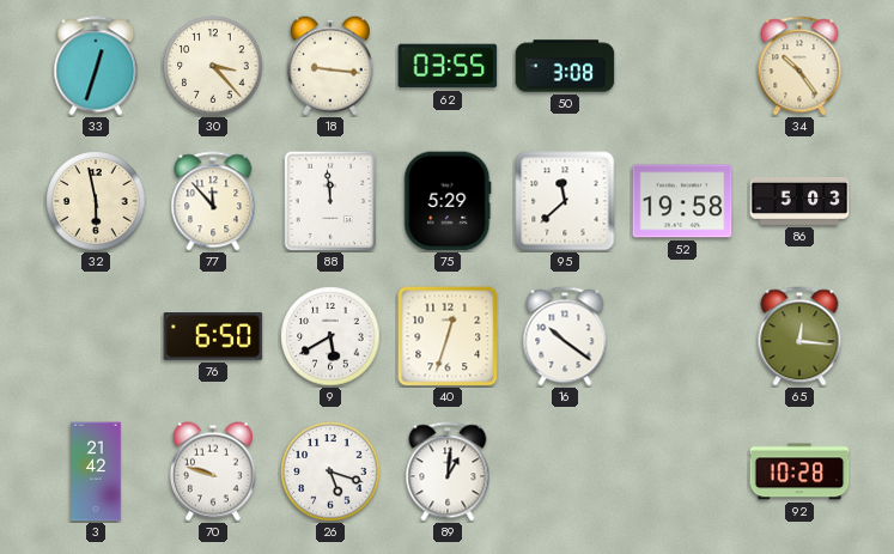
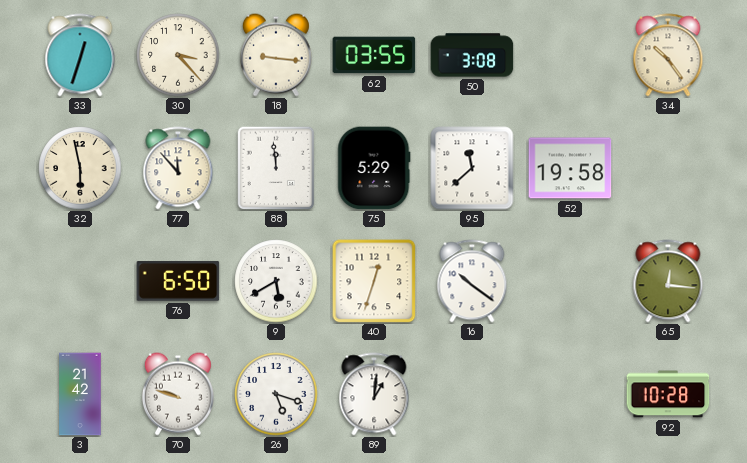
86: 5:03 -> none (799, 201)
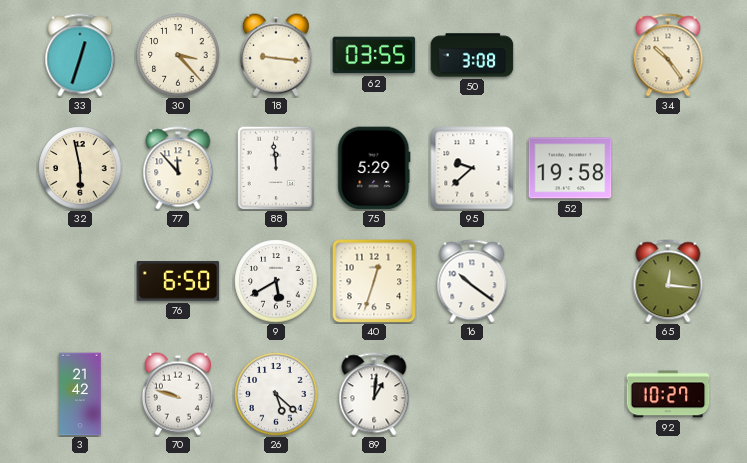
95: 11:38 -> 9:38 (472, 168)
26: 5:18 -> 5:22 (276, 394)
92: 10:28 -> 10:27 (668, 394)
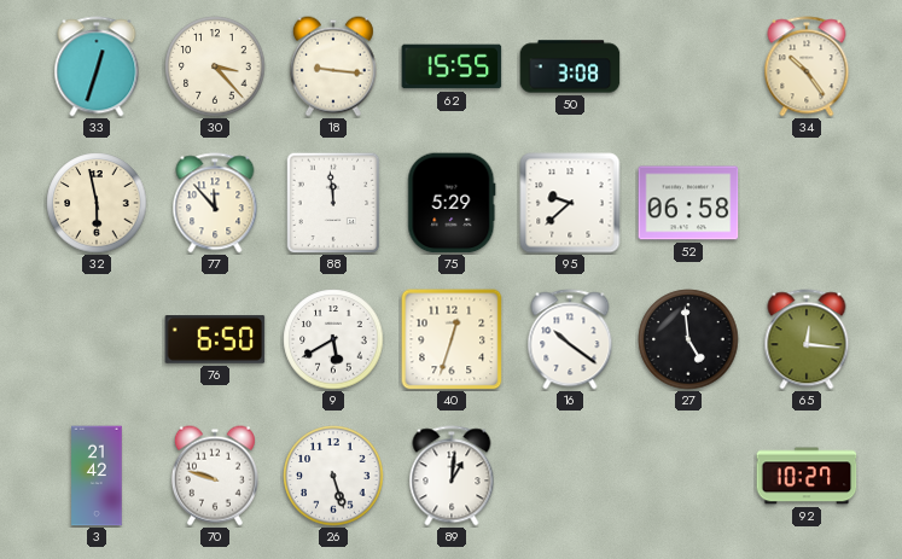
62: 03:55 -> 15:55 (452, 66)
52: 19:58 -> 06:58 (688, 203)
27: none -> 4:59 (688, 339)
26: 5:22 -> 5:27 (333, 476)
